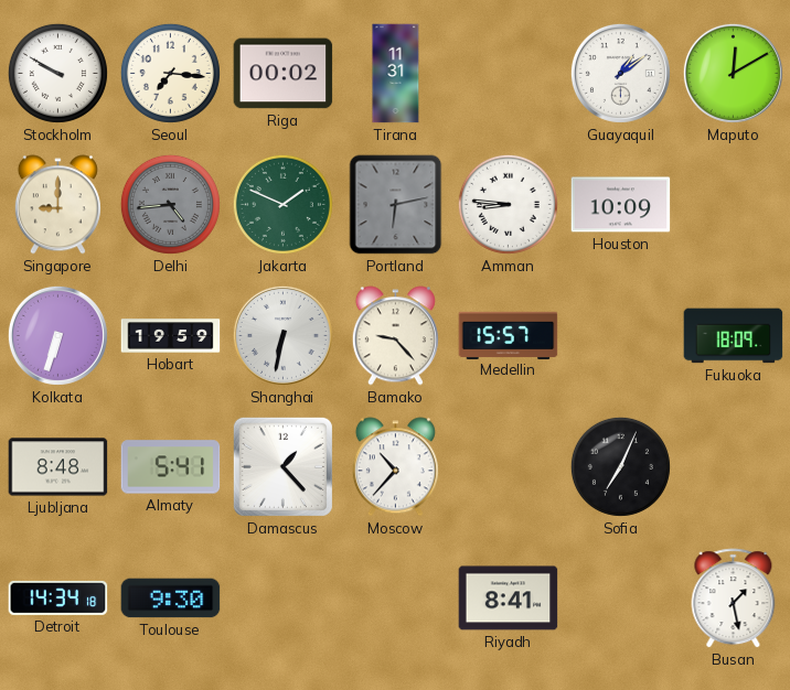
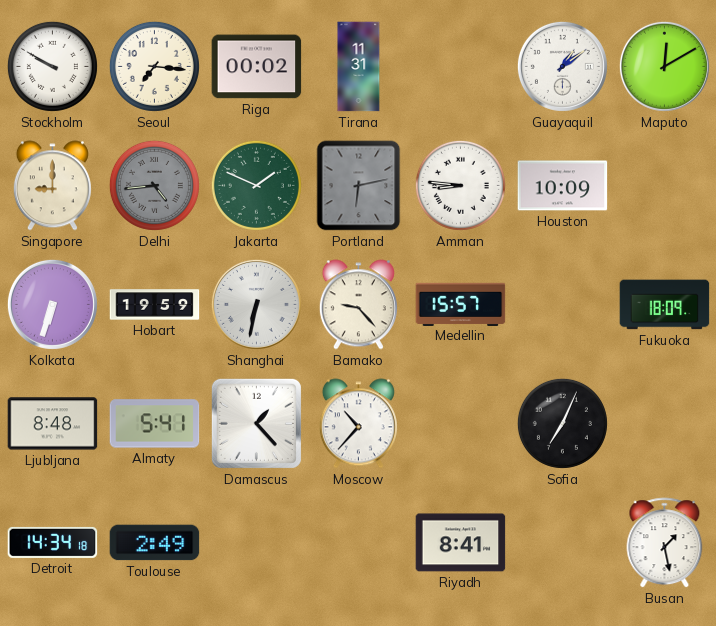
Toulouse: 9:30 -> 2:49 (155, 543)
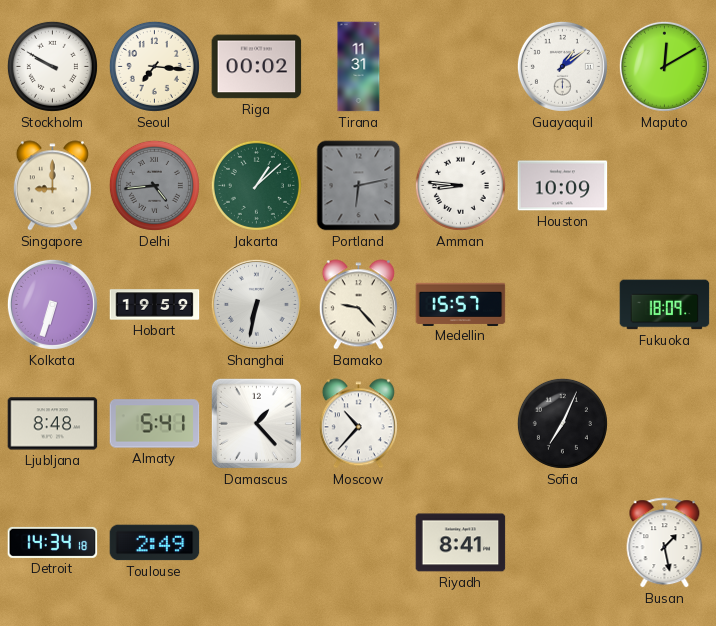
Jakarta: 1:49 -> 1:08 (256, 185)
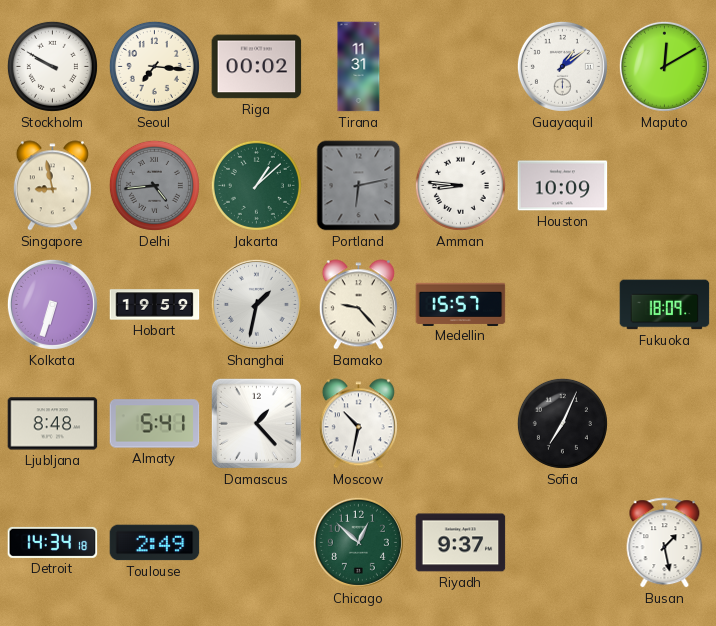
Singapore: 9:00 -> 8:58 (52, 186)
Shanghai: 6:32 -> 1:32 (256, 304)
Moscow: 10:37 -> 10:32 (358, 424)
Chicago: none -> 12:52 (358, 542)
Riyadh: 8:41 -> 9:37 (461, 543)
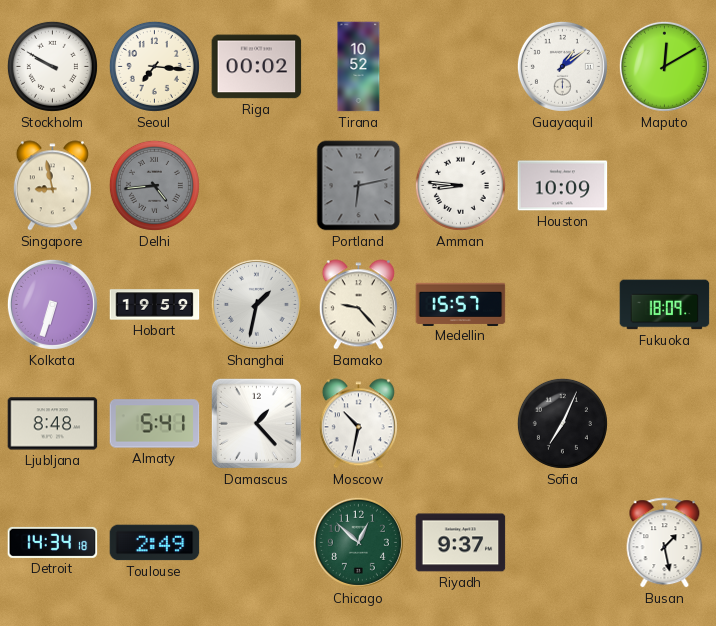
Tirana: 11:31 -> 10:52 (359, 67)
Jakarta: 1:08 -> none (256, 185)
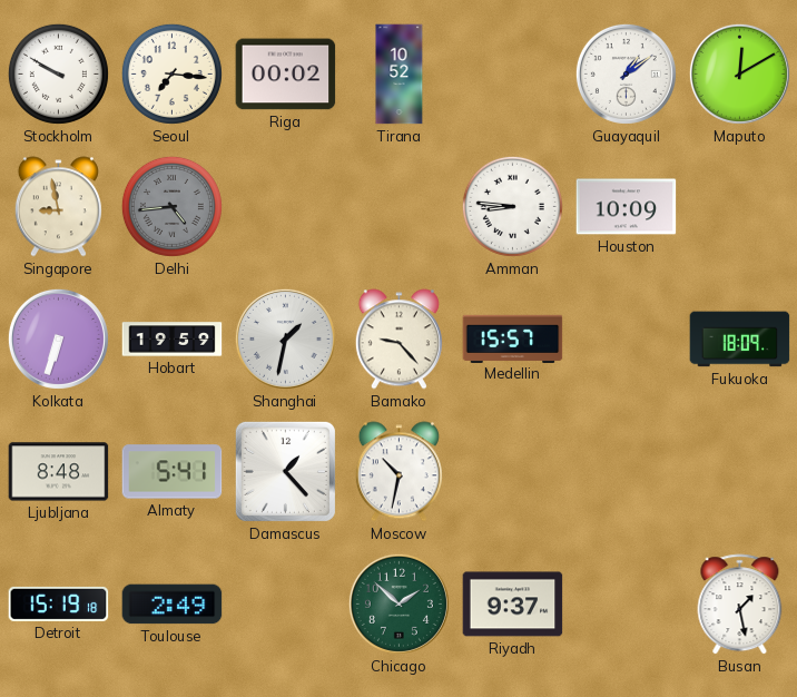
Portland: 6:13 -> none (359, 186)
Sofia: 7:04 -> none (562, 423)
Detroit: 14:34 -> 15:19 (59, 603)
Chicago: 12:52 -> 1:52 (398, 603)
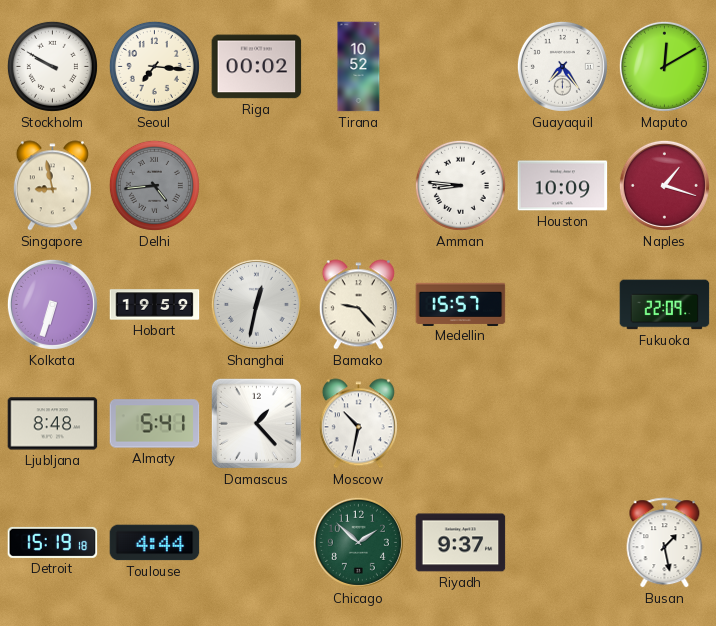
Guayaquil: 1:09 -> 7:24 (562, 66)
Naples: none -> 1:18 (664, 185)
Shanghai: 1:32 -> 12:32 (256, 304)
Fukuoka: 18:09 -> 22:09 (665, 305)
Toulouse: 2:49 -> 4:44 (155, 543)
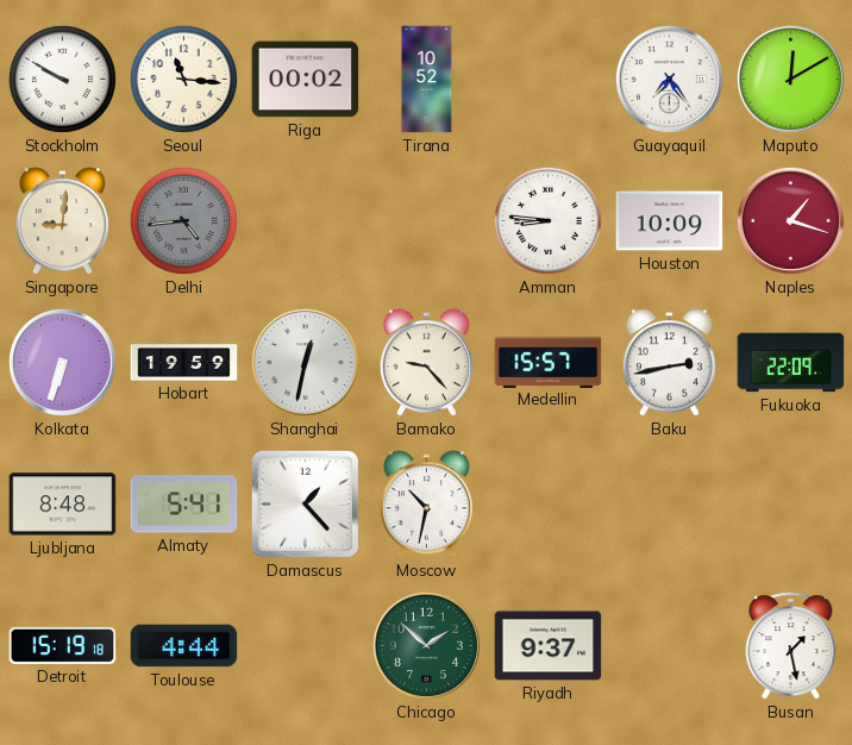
Seoul: 7:16 -> 11:16 (183, 79)
Singapore: 8:58 -> 9:01 (62, 221)
Baku: none -> 2:43 (669, 363)
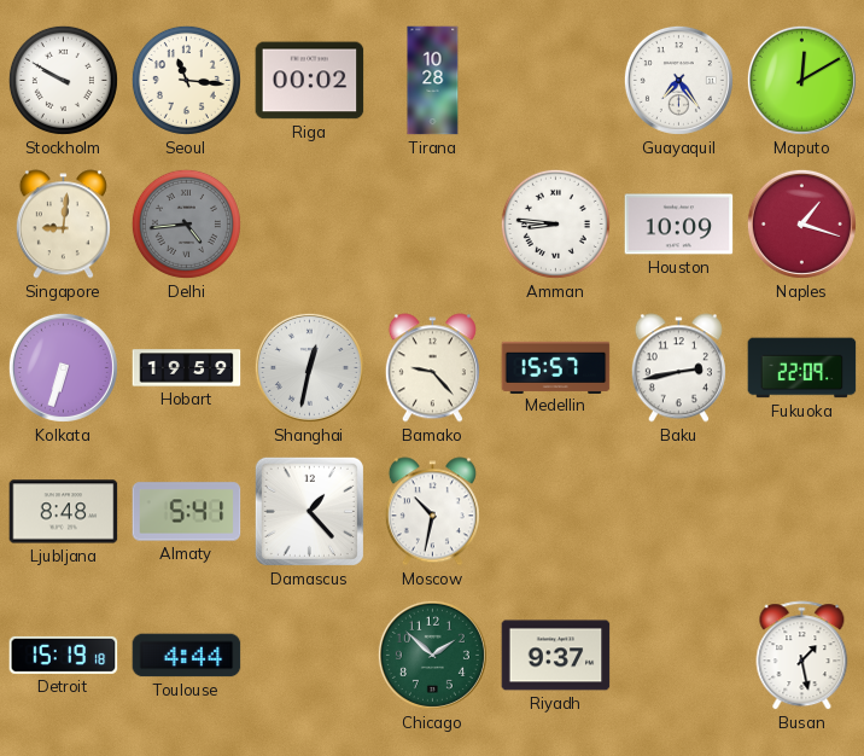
Tirana: 10:52 -> 10:28 (433, 81)
